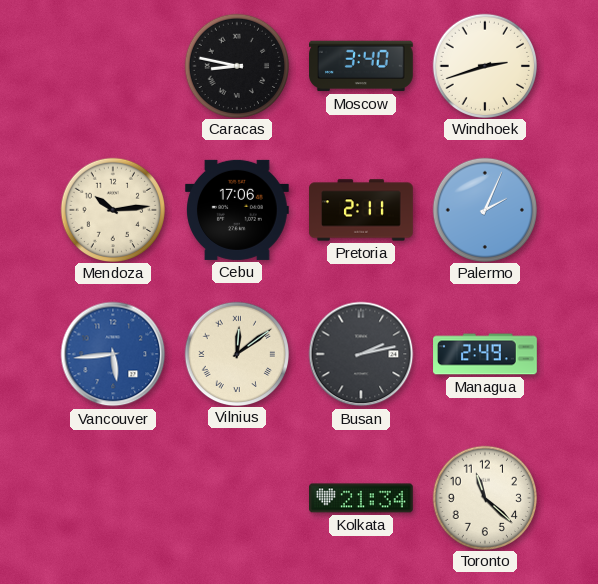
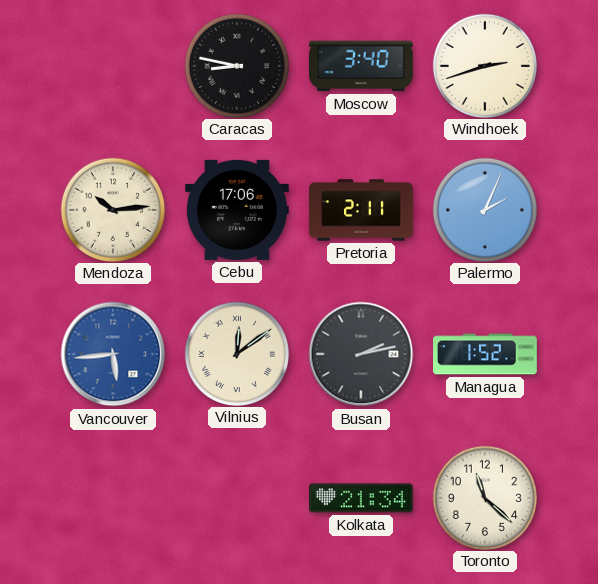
Managua: 2:49 -> 1:52 (485, 354)
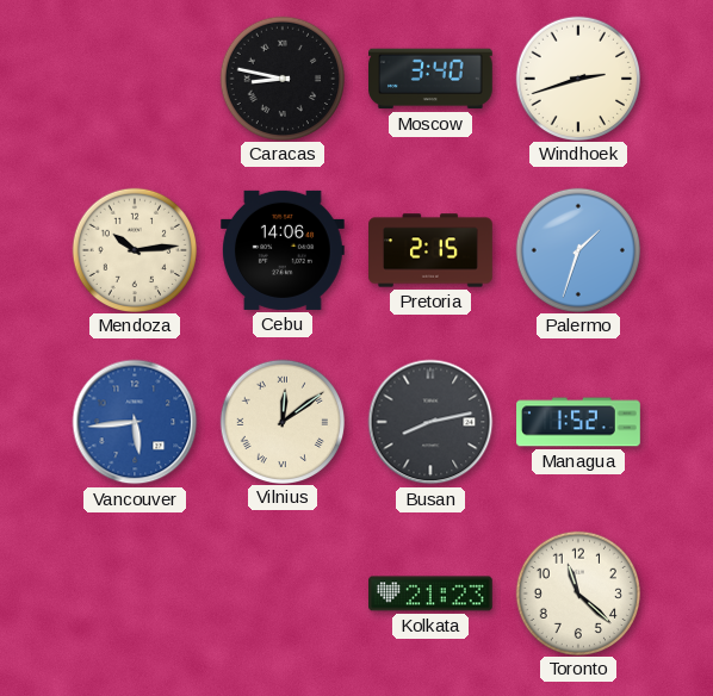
Cebu: 17:06 -> 14:06 (284, 250)
Pretoria: 2:11 -> 2:15 (430, 250)
Palermo: 2:04 -> 1:33 (577, 249)
Busan: 2:13 -> 8:13 (430, 422)
Kolkata: 21:34 -> 21:23 (432, 594)
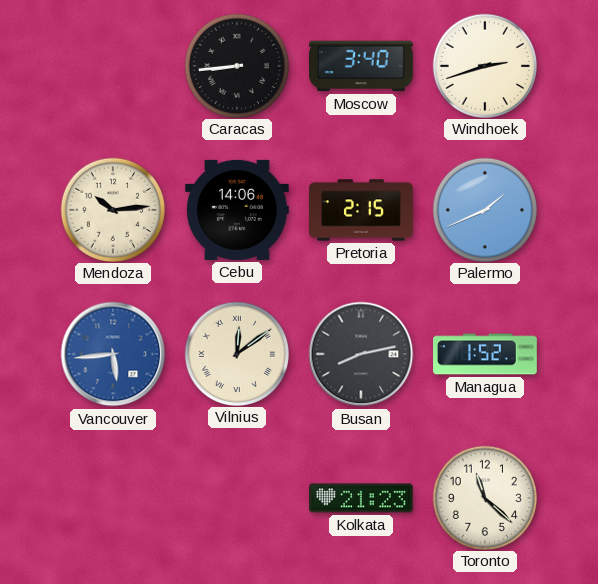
Caracas: 8:47 -> 8:44 (236, 65)
Palermo: 1:33 -> 1:41 (484, 209)
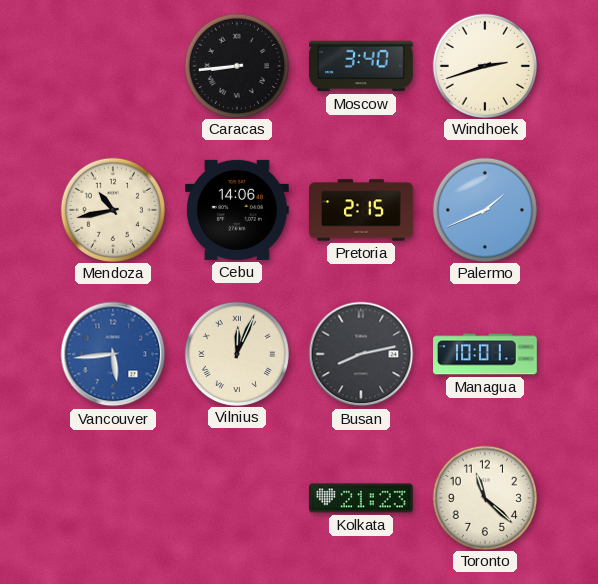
Mendoza: 10:14 -> 10:43 (112, 209)
Vilnius: 12:09 -> 12:04 (236, 353)
Managua: 1:52 -> 10:01 (485, 354)
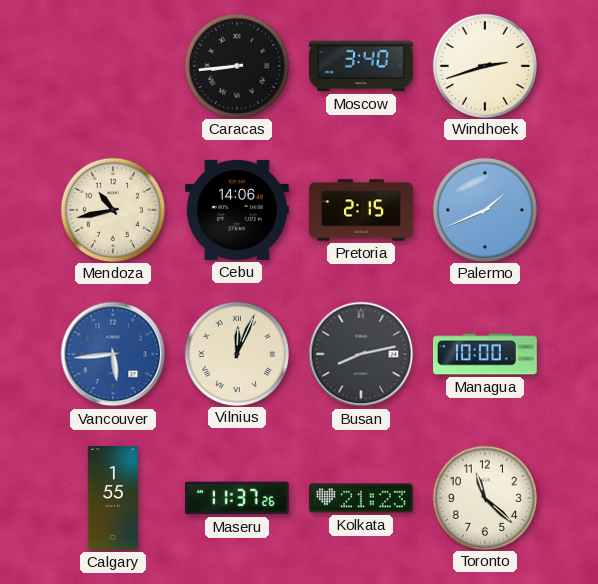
Managua: 10:01 -> 10:00 (485, 354)
Calgary: none -> 1:55 (113, 498)
Maseru: none -> 11:37 (237, 498)
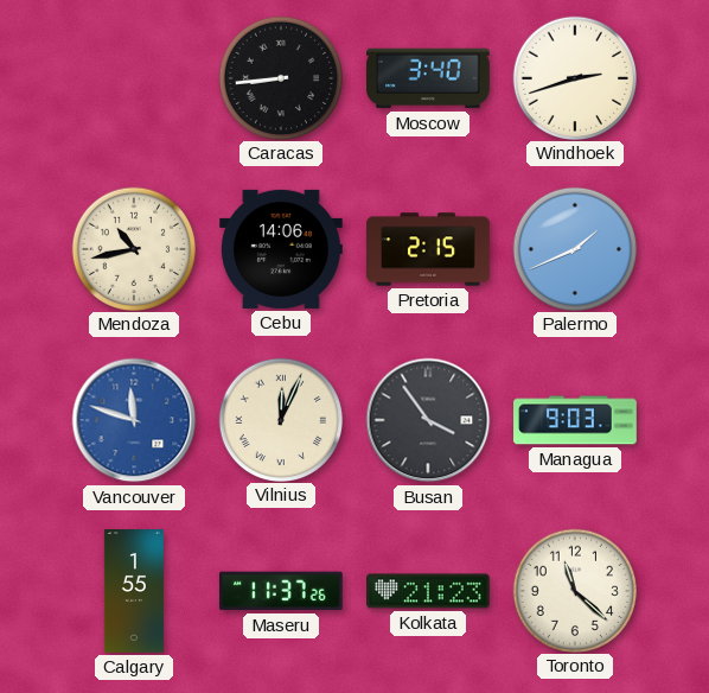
Vancouver: 5:44 -> 11:48 (134, 420)
Busan: 8:13 -> 3:54 (428, 420)
Managua: 10:00 -> 9:03 (575, 420)
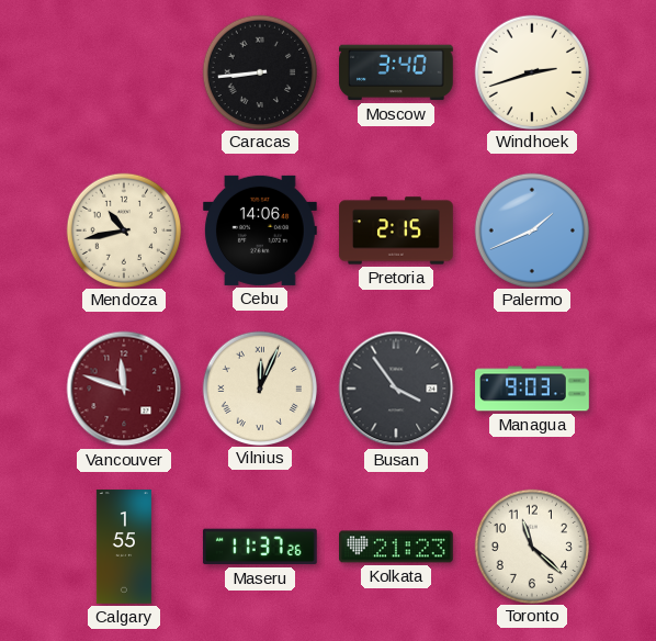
Vancouver dial: blue -> burgundy (124, 389)
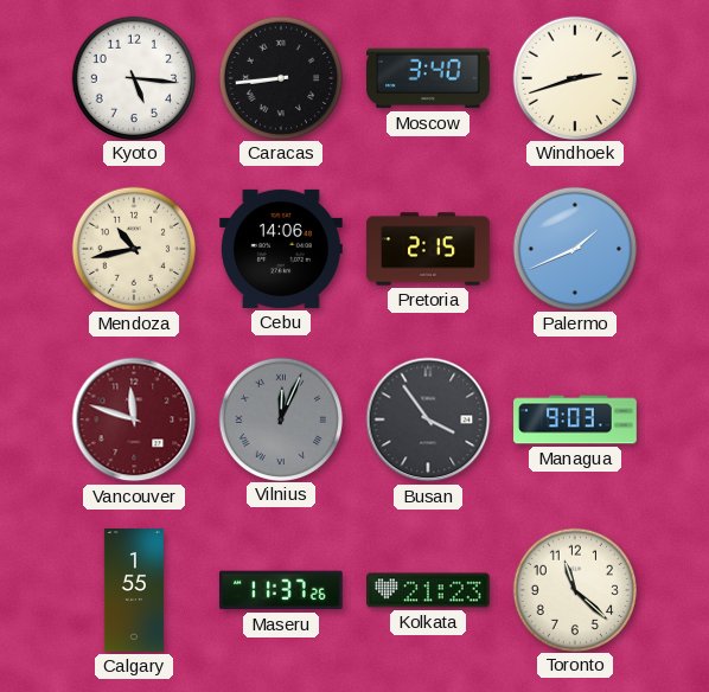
Kyoto: none -> 5:16 (133, 77)
Vilnius dial: cream -> grey (280, 418)
